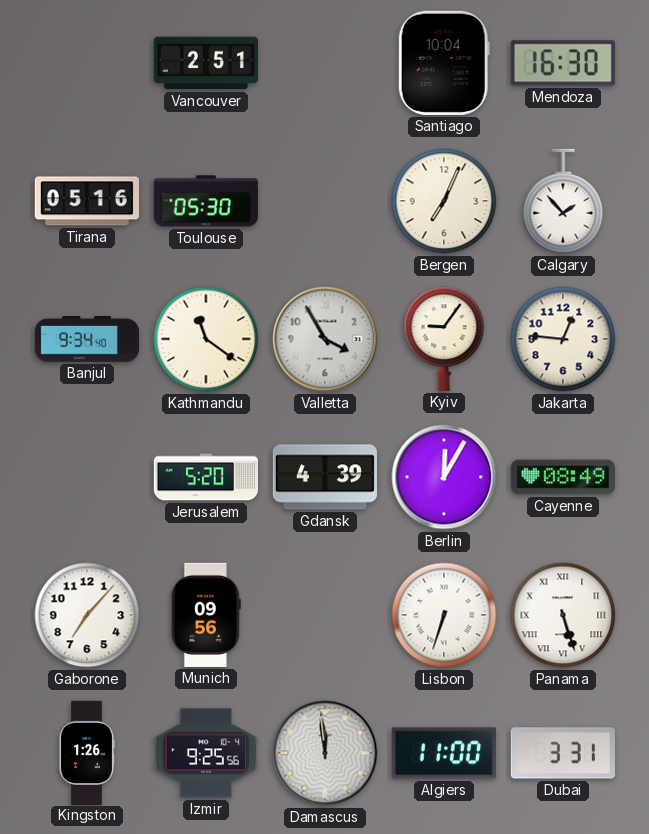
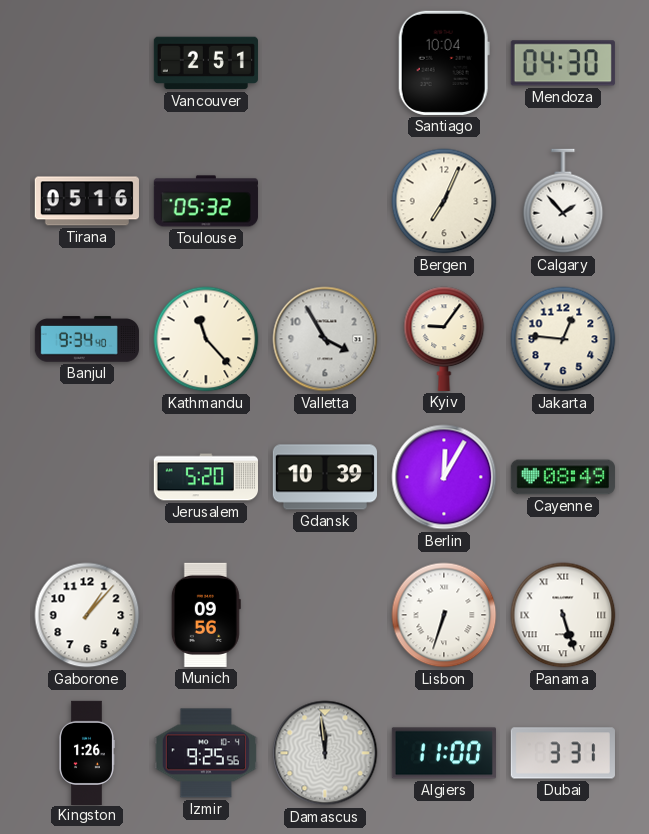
Mendoza: 16:30 -> 04:30 (563, 63)
Toulouse: 05:30 -> 05:32 (206, 201)
Kathmandu: 11:21 -> 11:23 (206, 339)
Gdansk: 4:39 -> 10:39 (325, 477)
Gaborone: 7:07 -> 1:07 (87, 615)
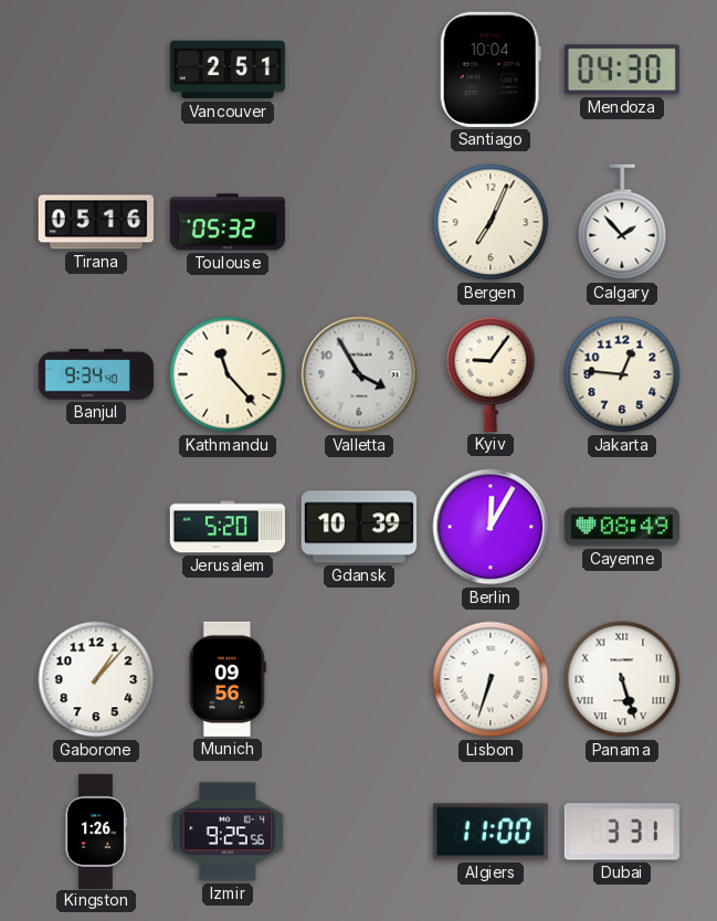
Damascus: 11:59 -> none (325, 753)
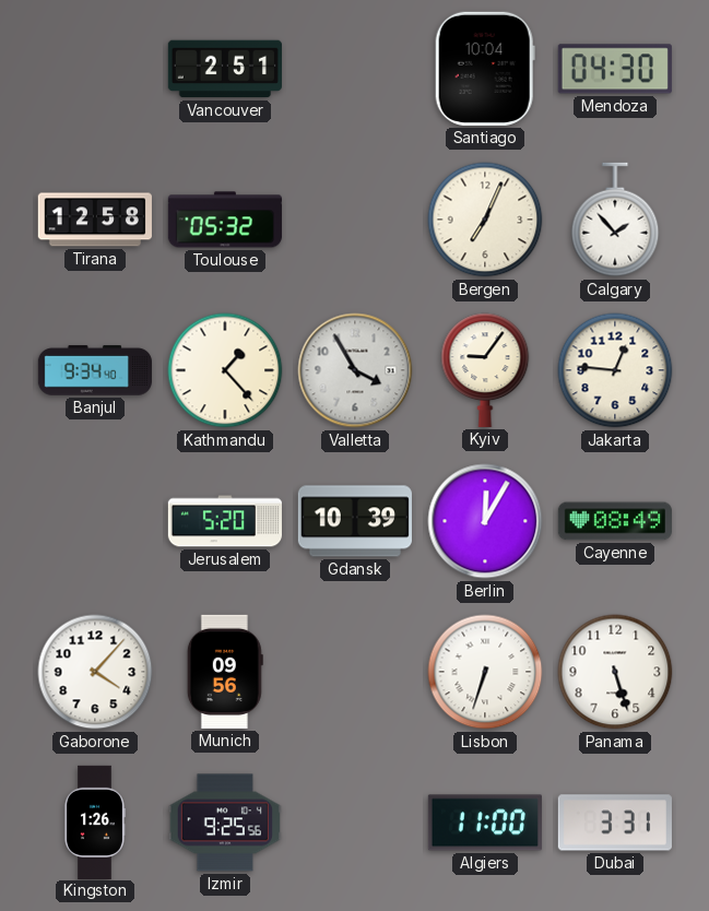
Tirana: 05:16 -> 12:58 (95, 220)
Kathmandu: 11:23 -> 1:23 (225, 370)
Gaborone: 1:07 -> 4:07 (95, 672)
Panama numerals: Roman -> Arabic (615, 672)
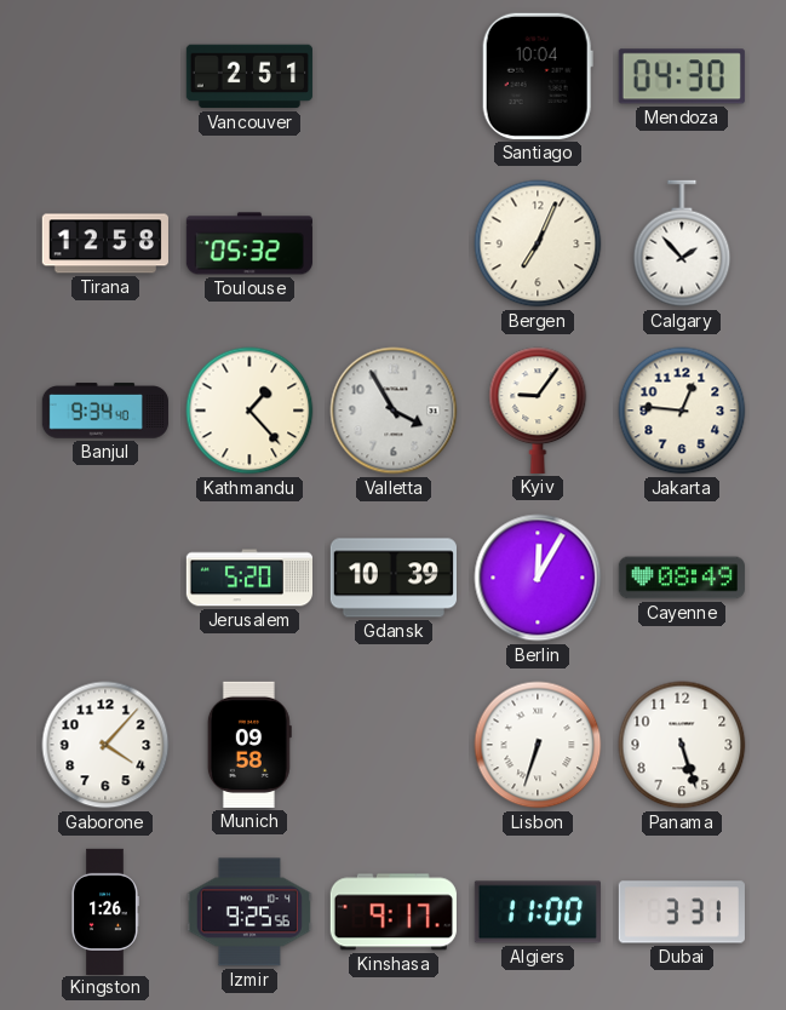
Munich: 09:56 -> 09:58 (249, 745)
Kinshasa: none -> 9:17 (394, 912)
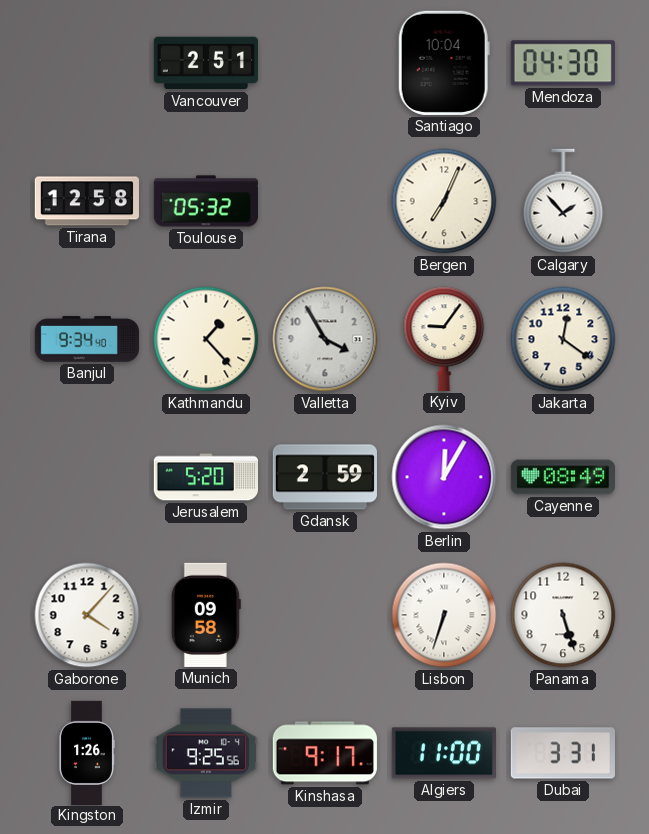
Jakarta: 12:46 -> 12:21 (563, 339)
Gdansk: 10:39 -> 2:59 (325, 477)
